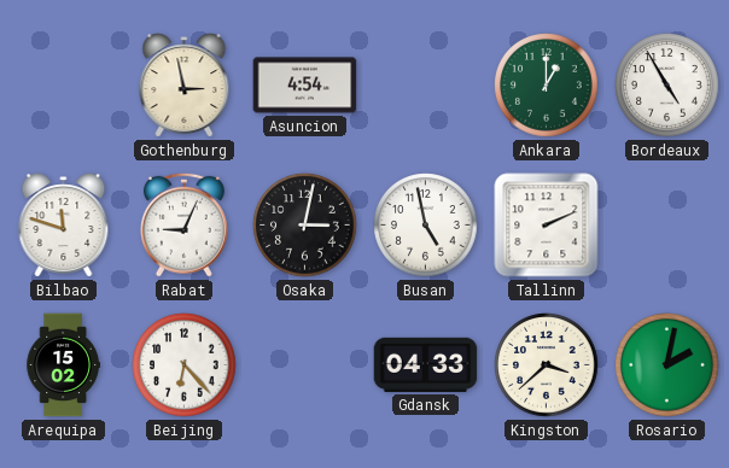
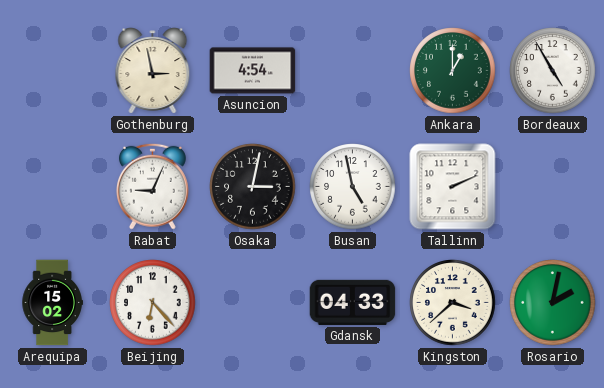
Bilbao: 11:48 -> none (64, 226)
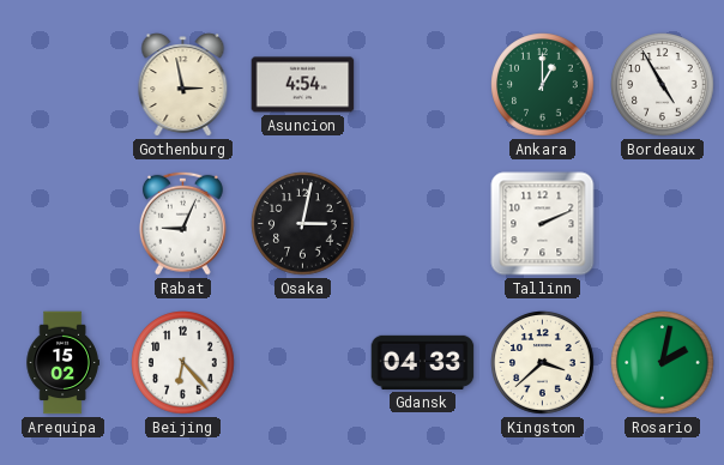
Busan: 4:58 -> none (353, 187)
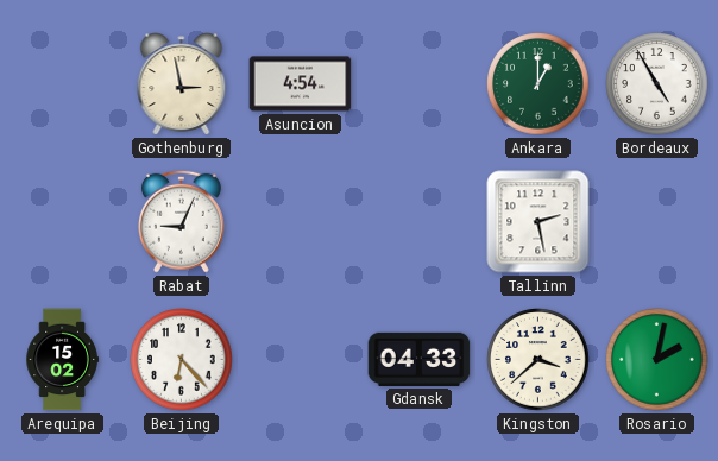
Osaka: 3:02 -> none (303, 224)
Tallinn: 2:11 -> 2:28 (538, 222)
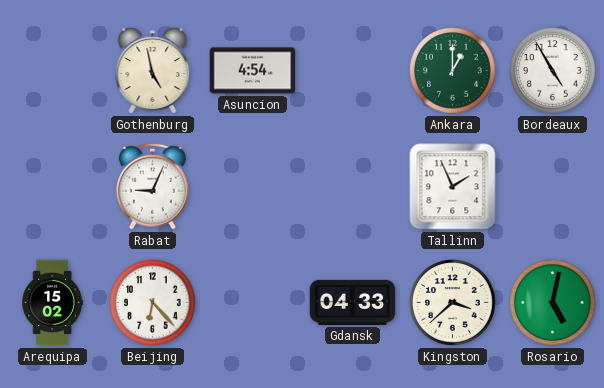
Gothenburg: 2:58 -> 4:58 (153, 71)
Tallinn: 2:28 -> 1:56 (453, 187)
Rosario: 2:02 -> 5:02 (553, 303)
